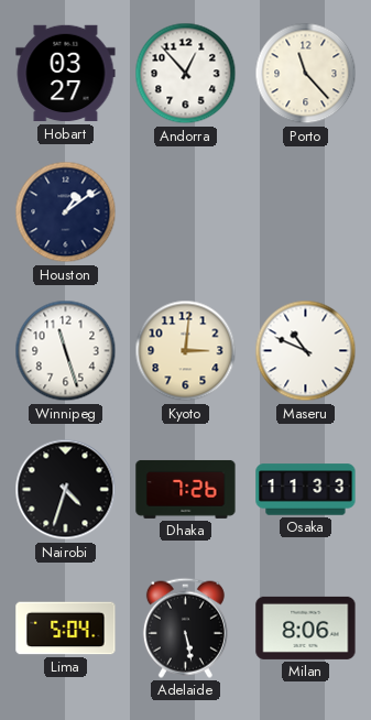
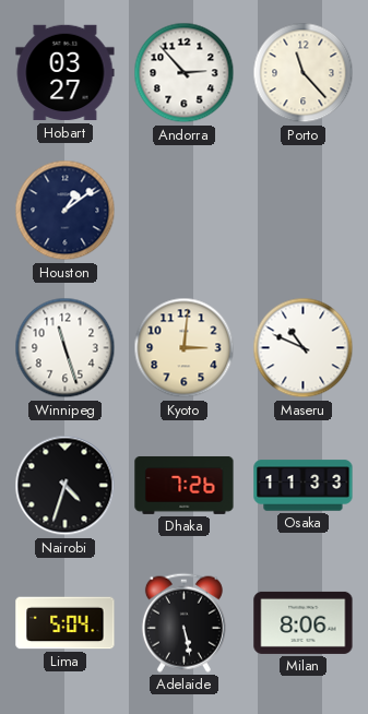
Andorra: 12:53 -> 2:53 (185, 73)
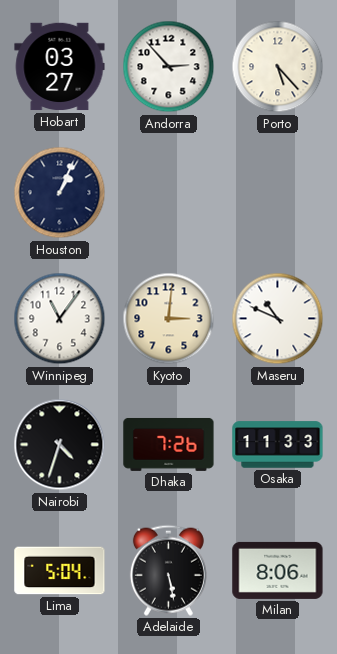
Porto: 11:23 -> 5:23 (278, 67)
Houston: 1:09 -> 1:04 (60, 193)
Winnipeg: 11:27 -> 11:06 (60, 319)
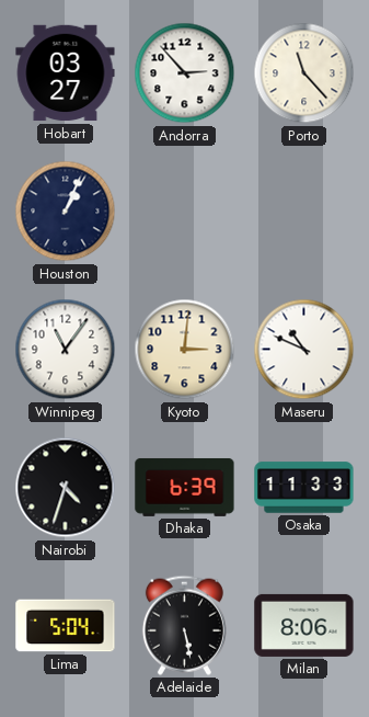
Porto: 5:23 -> 11:23 (304, 73)
Dhaka: 7:26 -> 6:39 (185, 487)
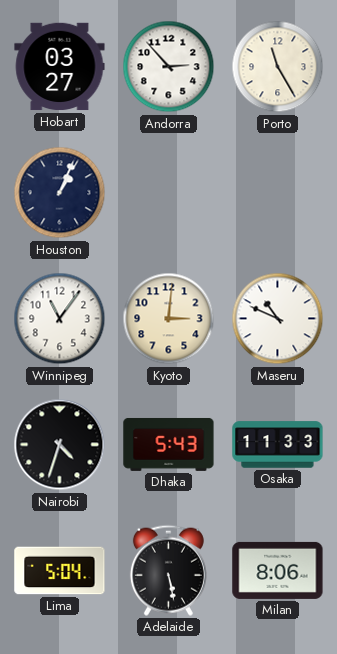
Porto: 11:23 -> 11:25 (278, 67)
Dhaka: 6:39 -> 5:43 (169, 444)
